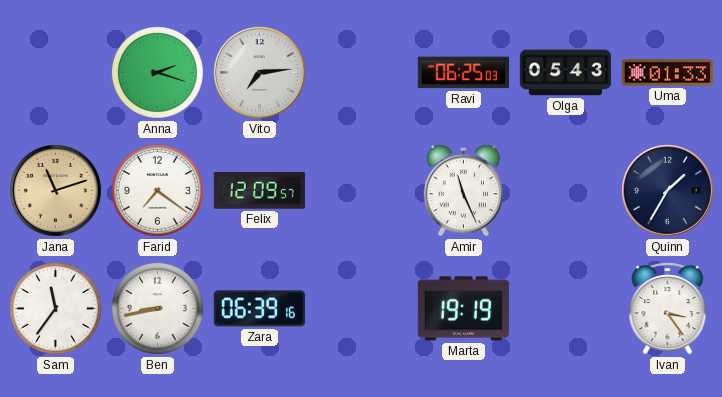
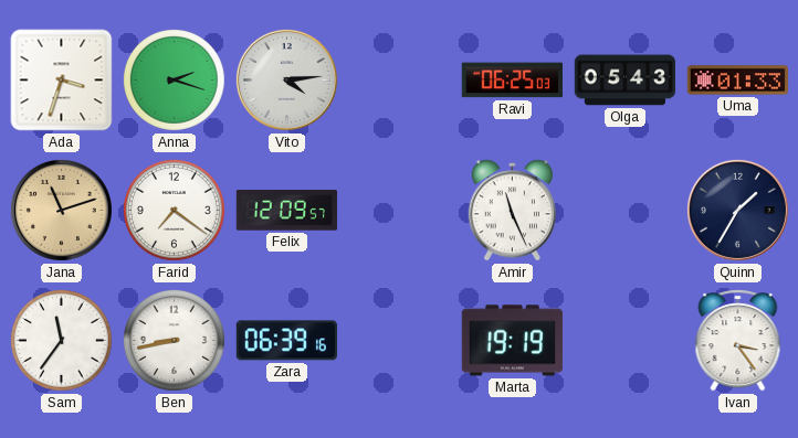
Ada: none -> 3:33 (62, 81)
Vito: 7:14 -> 4:14 (286, 79)
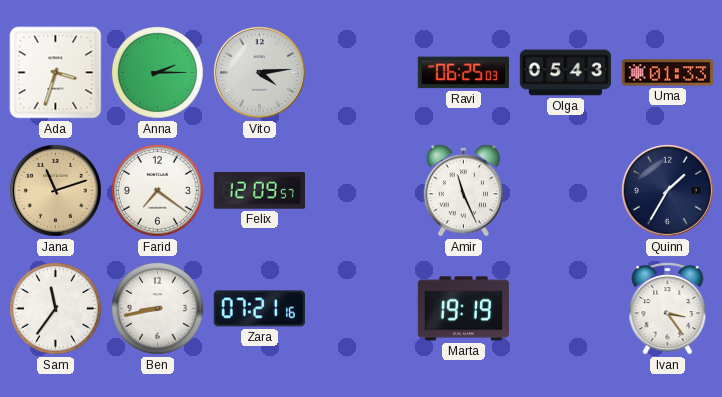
Anna: 2:18 -> 2:15 (157, 72)
Zara: 06:39 -> 07:21 (259, 309)
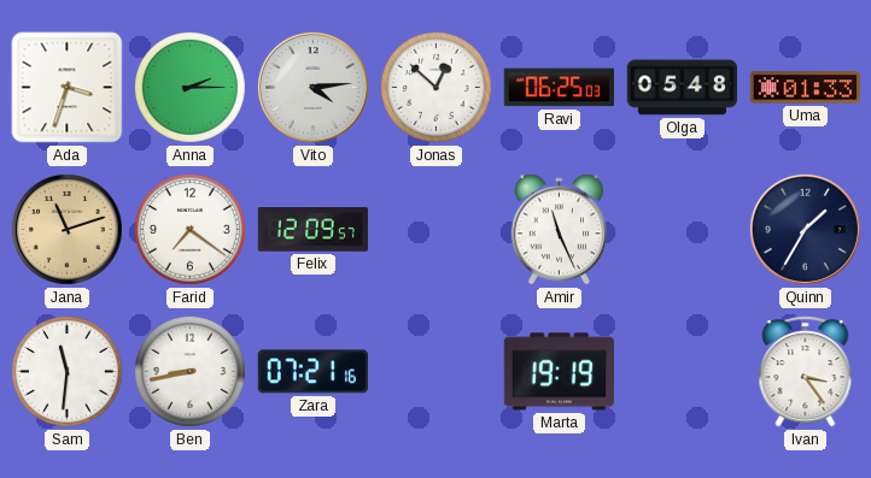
Jonas: none -> 12:52 (435, 87)
Olga: 05:43 -> 05:48 (682, 88)
Sam: 11:36 -> 11:31 (66, 371)
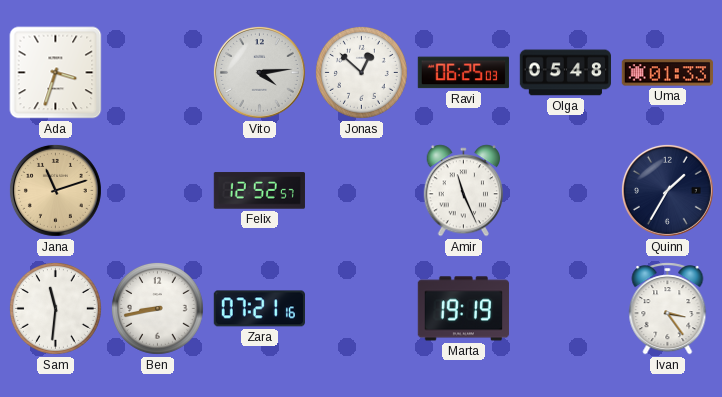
Anna: 2:15 -> none (189, 87)
Farid: 7:21 -> none (189, 229)
Felix: 12:09 -> 12:52 (259, 191)
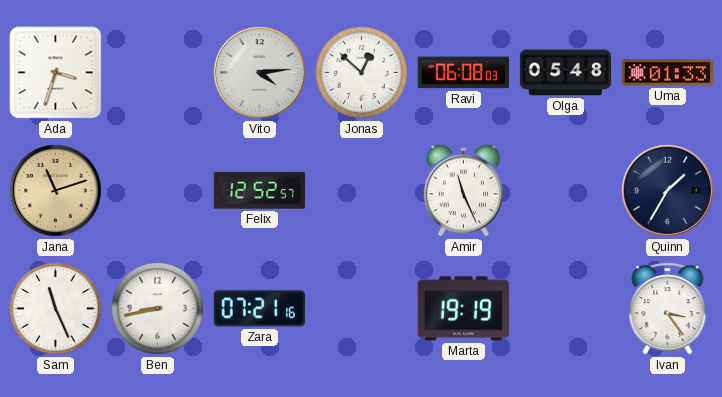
Ravi: 06:25 -> 06:08 (463, 73)
Sam: 11:31 -> 11:26 (55, 308)
